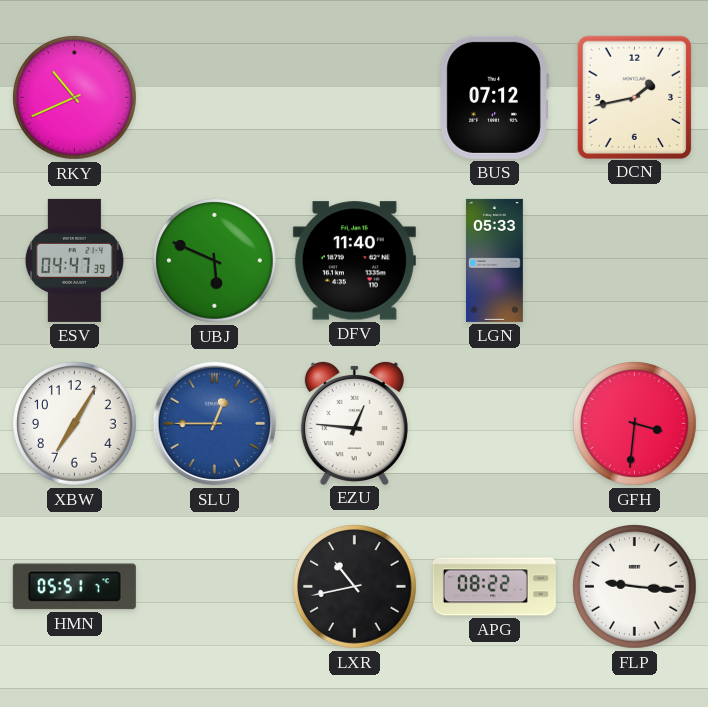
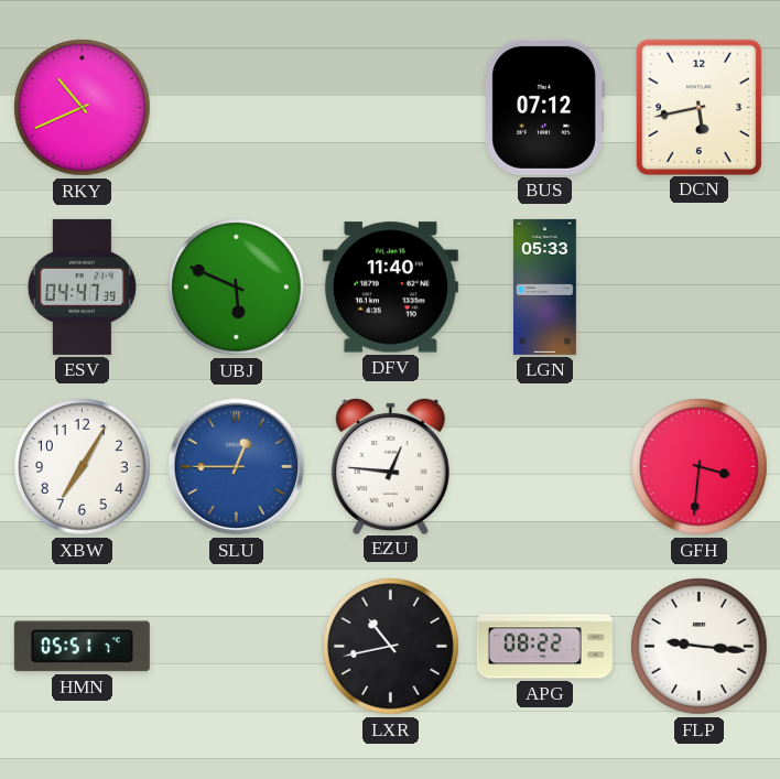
DCN: 1:43 -> 5:43 (698, 107)
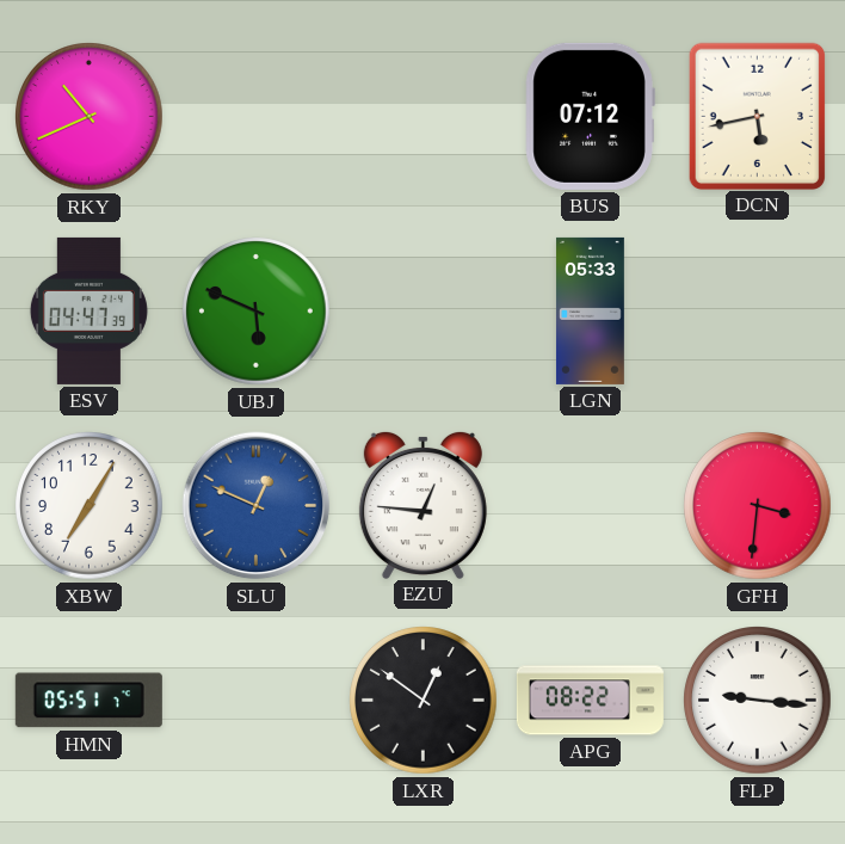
DFV: 11:40 -> none (390, 288)
SLU: 12:45 -> 12:49 (257, 506)
LXR: 10:43 -> 12:51 (424, 701)
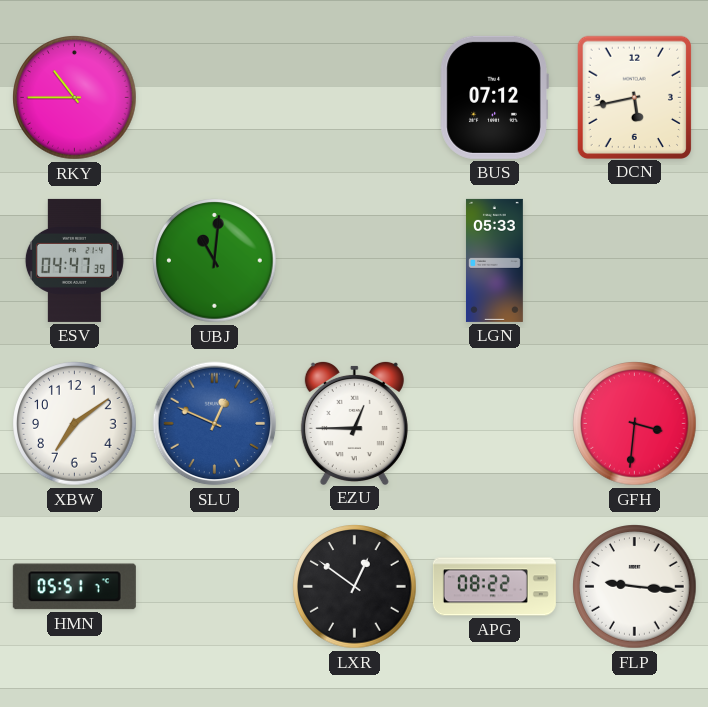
RKY: 10:41 -> 10:45 (75, 98)
UBJ: 5:49 -> 11:01 (215, 261)
XBW: 7:05 -> 7:09 (75, 424)
EZU: 12:46 -> 12:45 (354, 422)
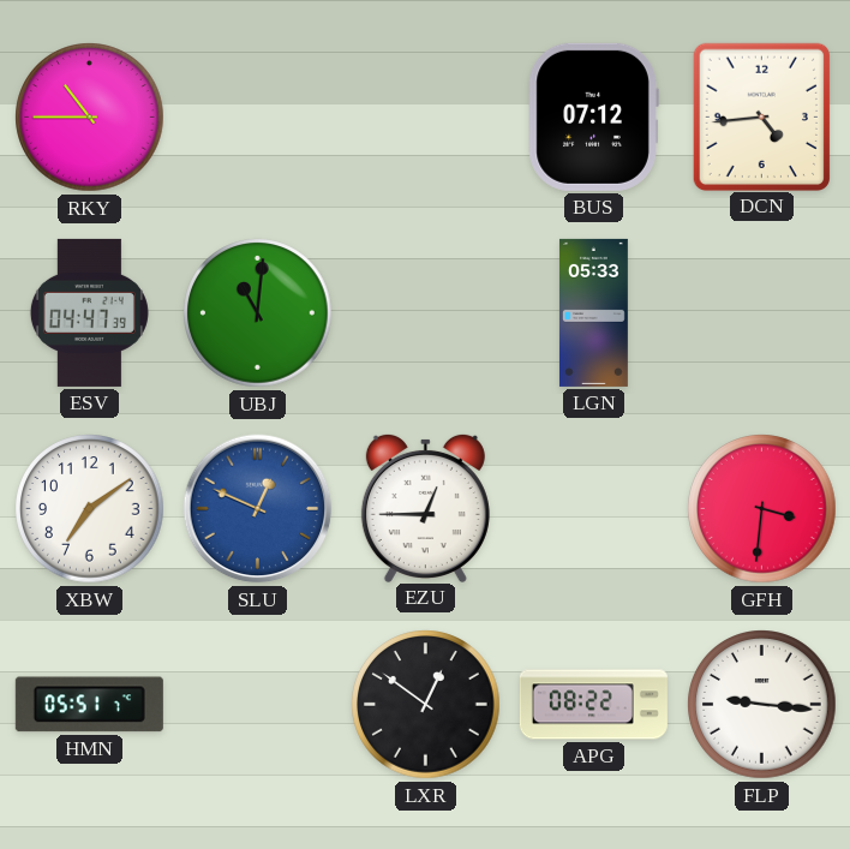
DCN: 5:43 -> 4:44 (761, 116)
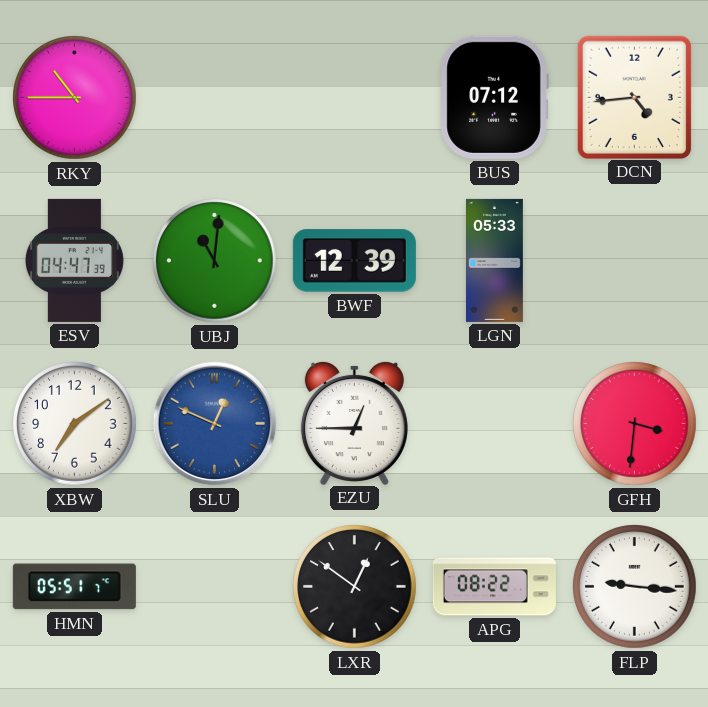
BWF: none -> 12:39 (354, 261)
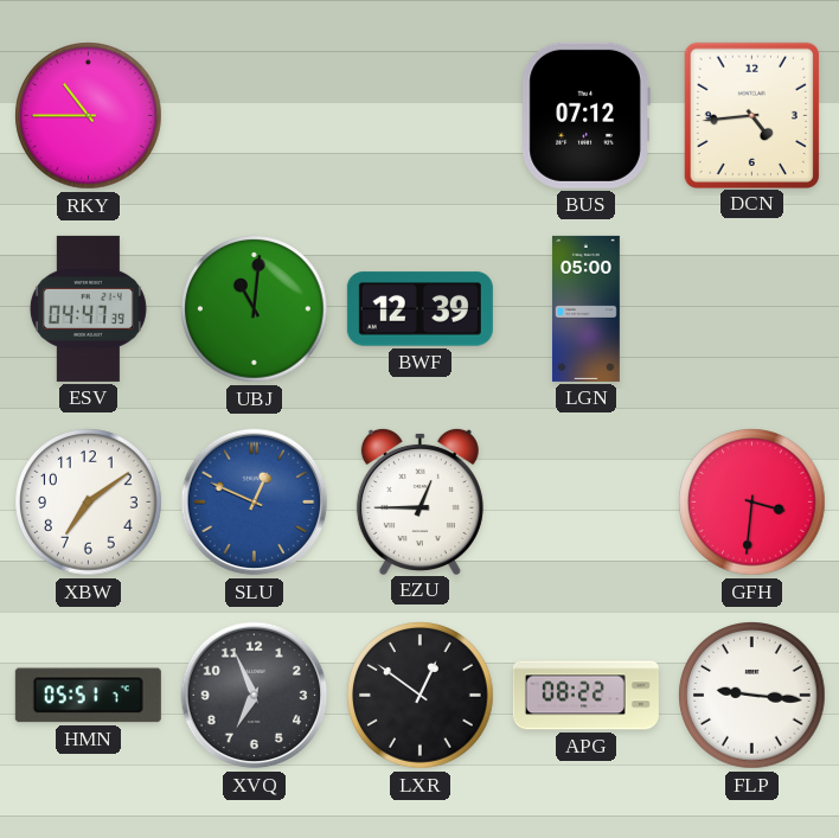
LGN: 05:33 -> 05:00 (585, 308)
XVQ: none -> 6:56 (255, 696)
